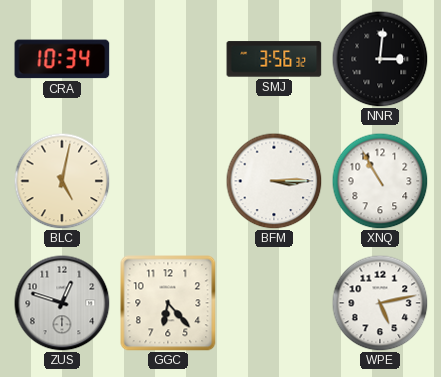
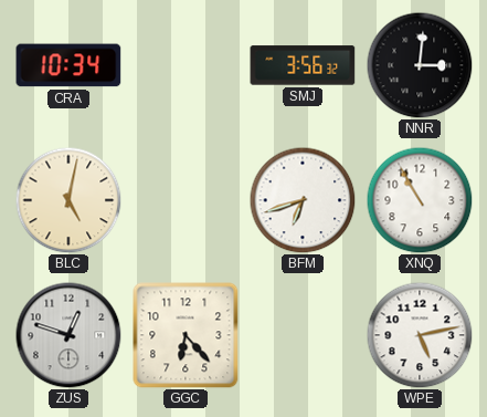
BFM: 3:15 -> 6:42 (303, 200)
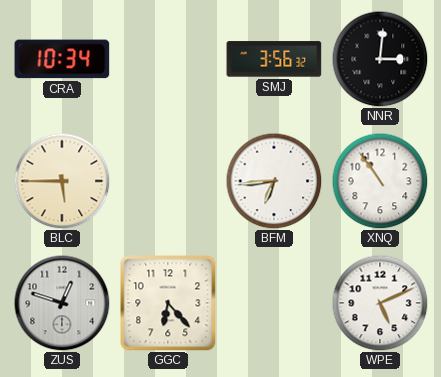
BLC: 5:02 -> 5:45 (62, 181)
BFM: 6:42 -> 6:44 (274, 181)
XNQ: 10:55 -> 10:54 (380, 181)
WPE: 5:13 -> 5:11 (380, 303)
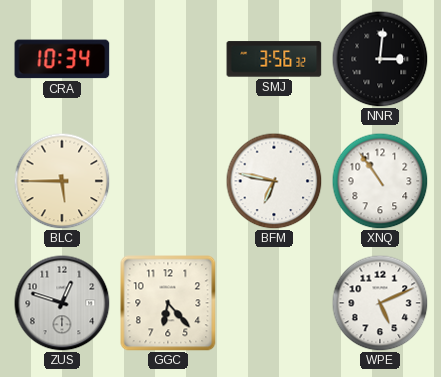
BFM: 6:44 -> 6:47 (274, 181)
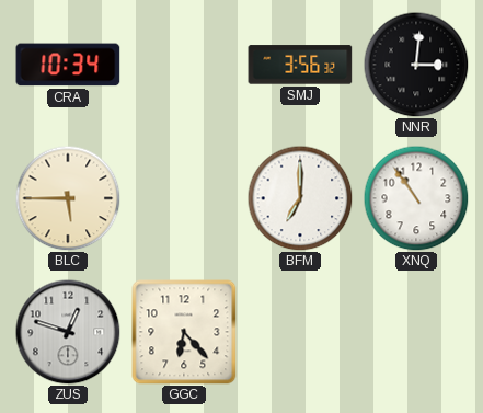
BFM: 6:47 -> 7:00 (300, 198)
WPE: 5:11 -> none (380, 303)
